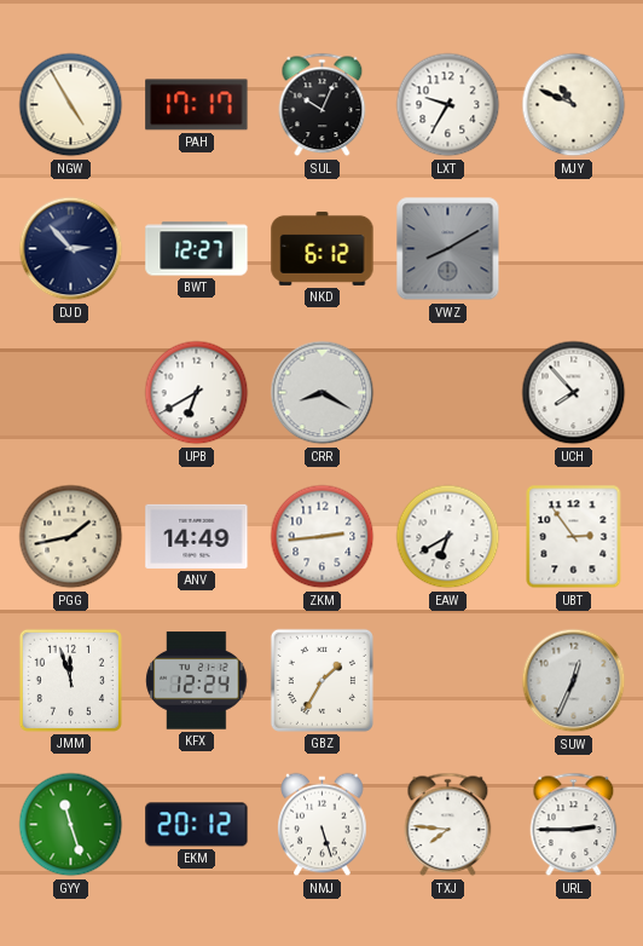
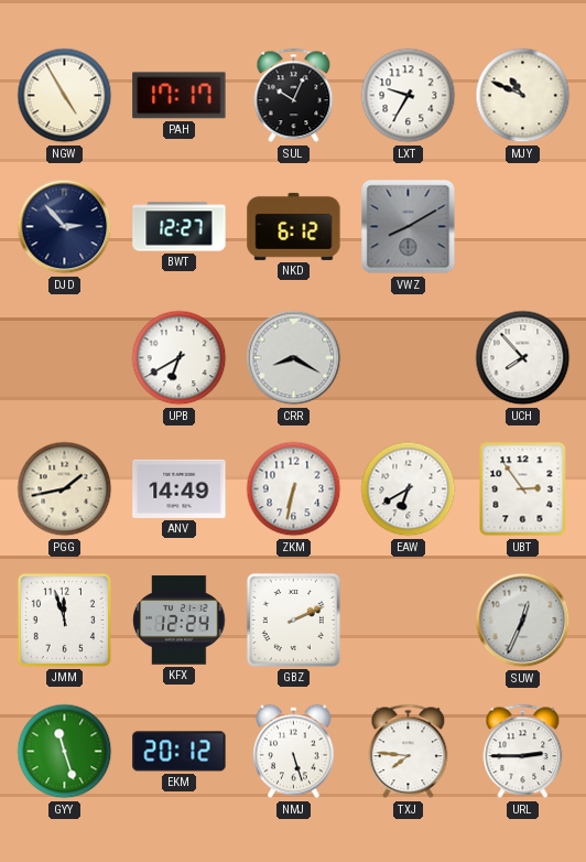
ZKM: 2:44 -> 6:32 (294, 489)
GBZ: 1:35 -> 2:11 (293, 619)
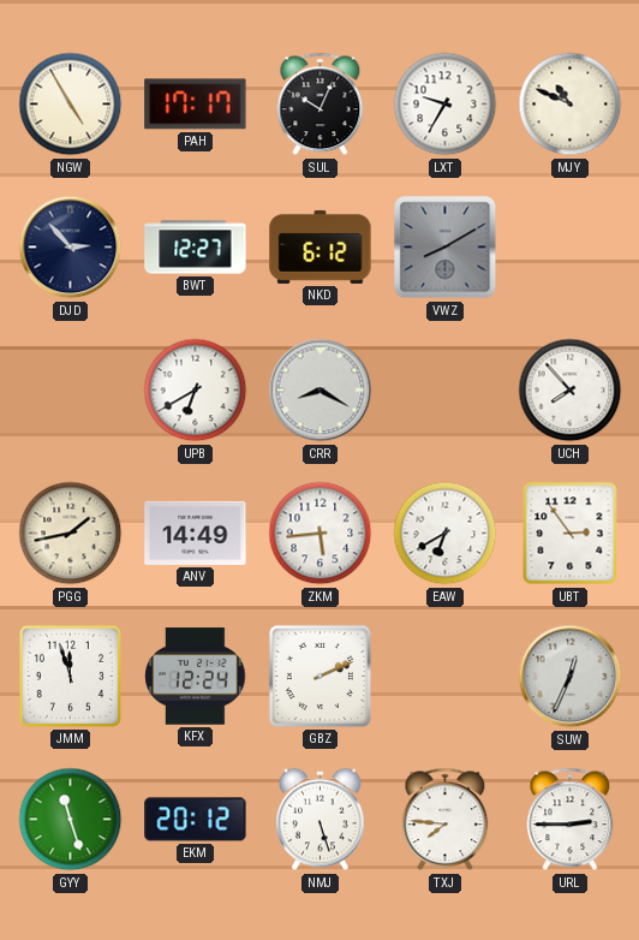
ZKM: 6:32 -> 5:44 (321, 534)
